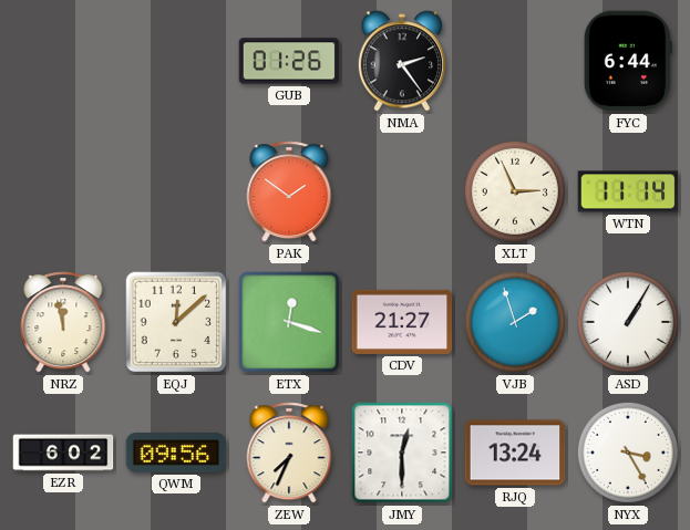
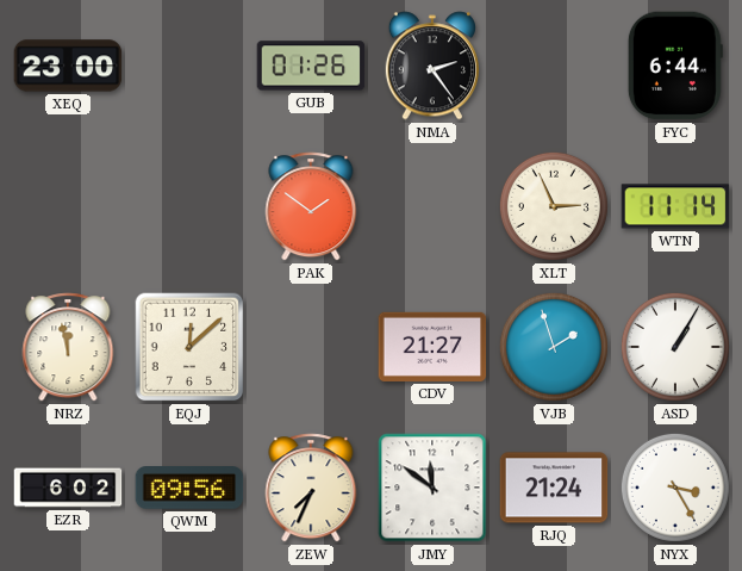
XEQ: none -> 23:00 (68, 66)
ETX: 12:18 -> none (289, 322)
JMY: 12:30 -> 11:51 (432, 488)
RJQ: 13:24 -> 21:24 (554, 488)
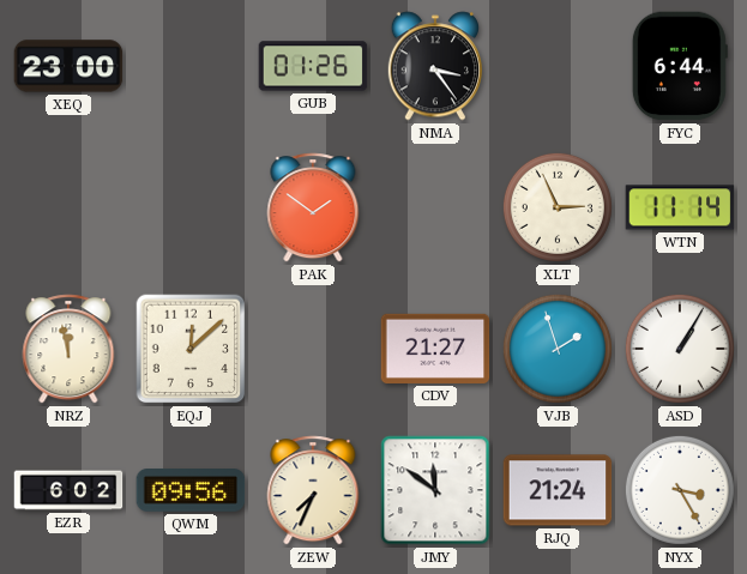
NMA: 2:24 -> 3:24 (434, 66)
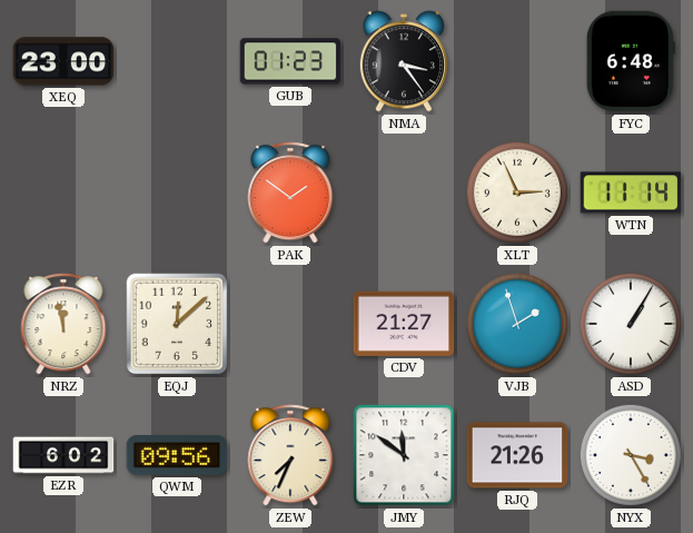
GUB: 01:26 -> 01:23 (290, 61)
FYC: 6:44 -> 6:48 (631, 61)
RJQ: 21:24 -> 21:26 (517, 455)
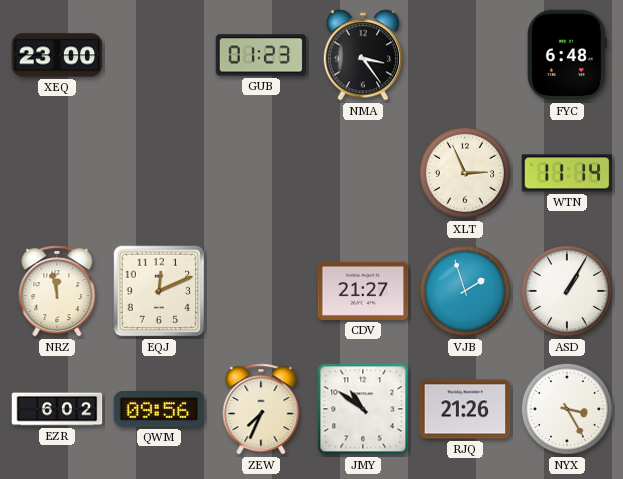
PAK: 1:51 -> none (290, 193)
EQJ: 12:08 -> 12:11 (159, 291)
JMY: 11:51 -> 10:51 (363, 409)
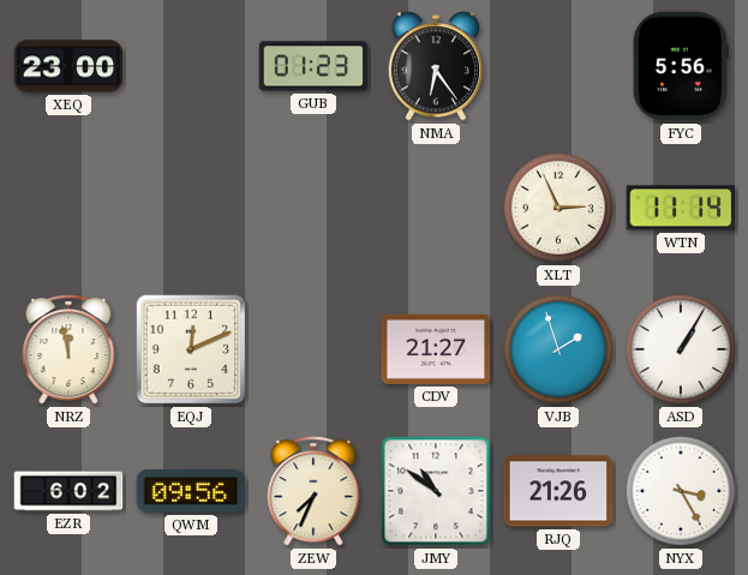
NMA: 3:24 -> 6:24 (435, 66)
FYC: 6:48 -> 5:56 (681, 66)
